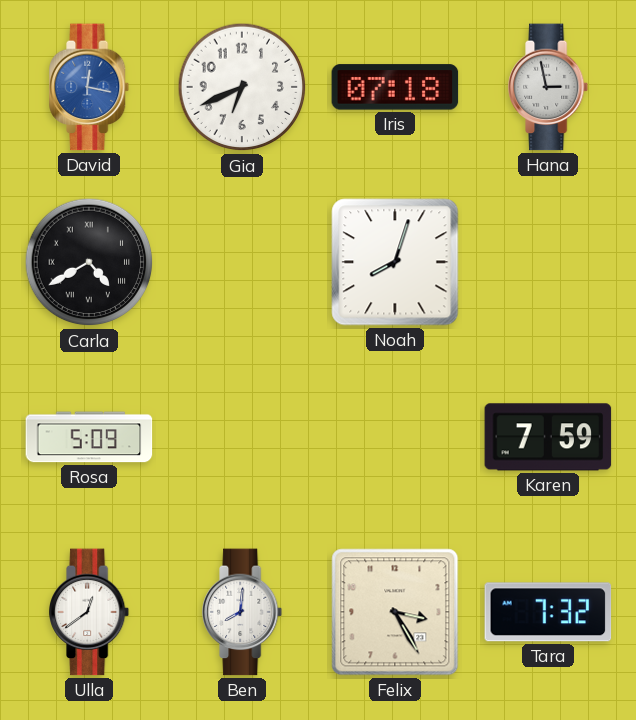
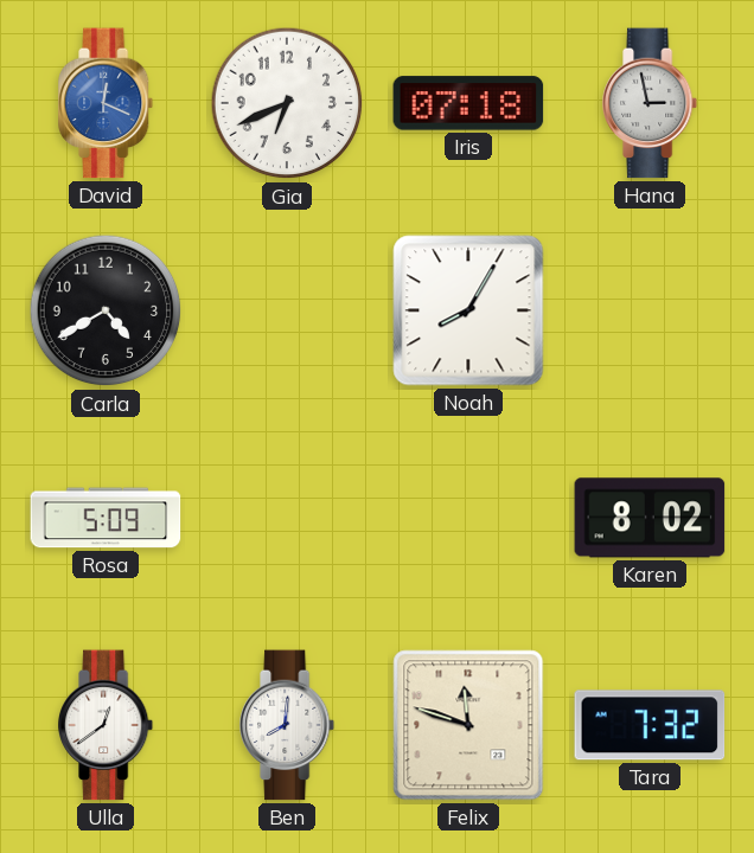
David: 12:17 -> 12:19 (107, 103)
Carla numerals: Roman -> Arabic (106, 310)
Noah: 8:03 -> 8:05 (468, 310)
Karen: 7:59 -> 8:02 (650, 518)
Felix: 3:25 -> 11:48 (468, 725)
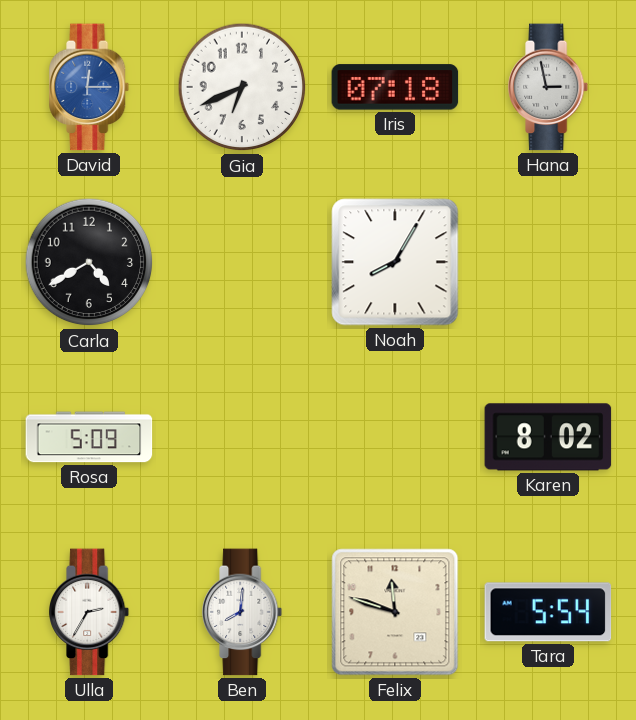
David: 12:19 -> 12:15 (90, 87)
Ulla: 12:39 -> 2:35 (90, 612)
Tara: 7:32 -> 5:54 (548, 612)
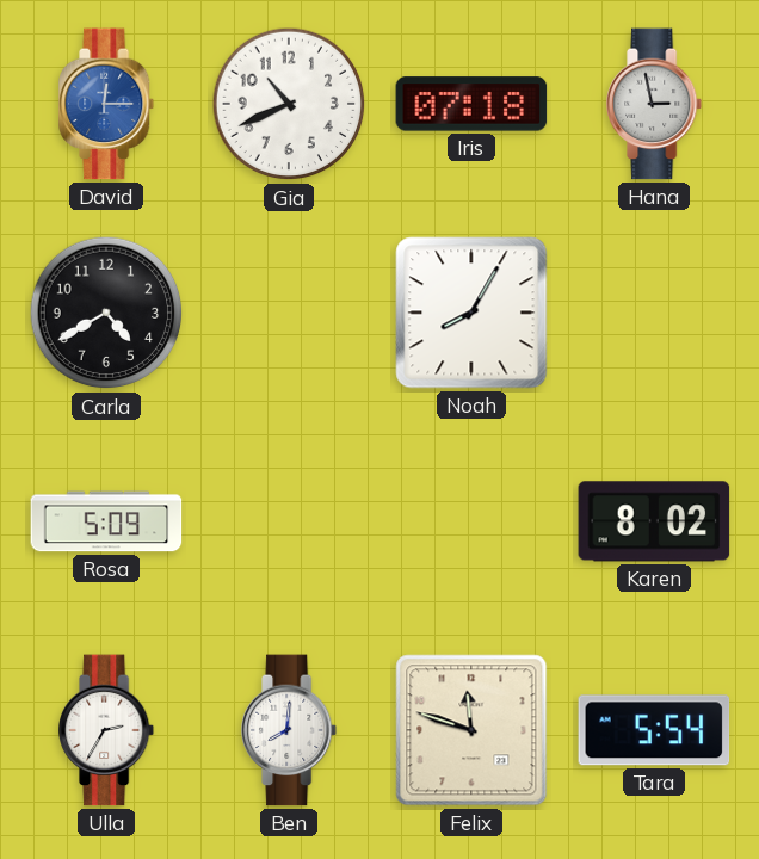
Gia: 6:41 -> 10:41 (289, 104)
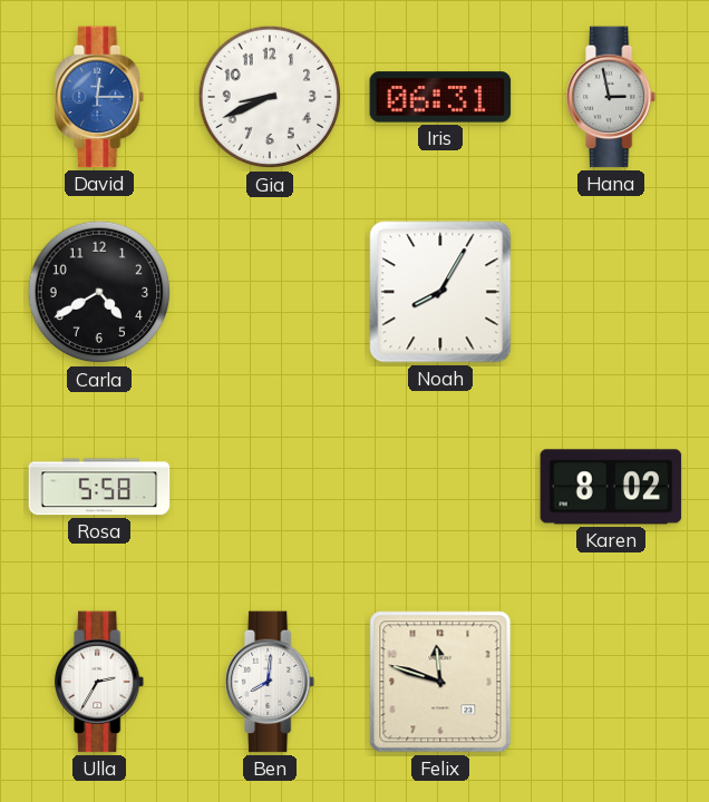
Gia: 10:41 -> 8:41 (270, 97)
Iris: 07:18 -> 06:31 (440, 97)
Rosa: 5:09 -> 5:58 (99, 487)
Tara: 5:54 -> none (654, 730)
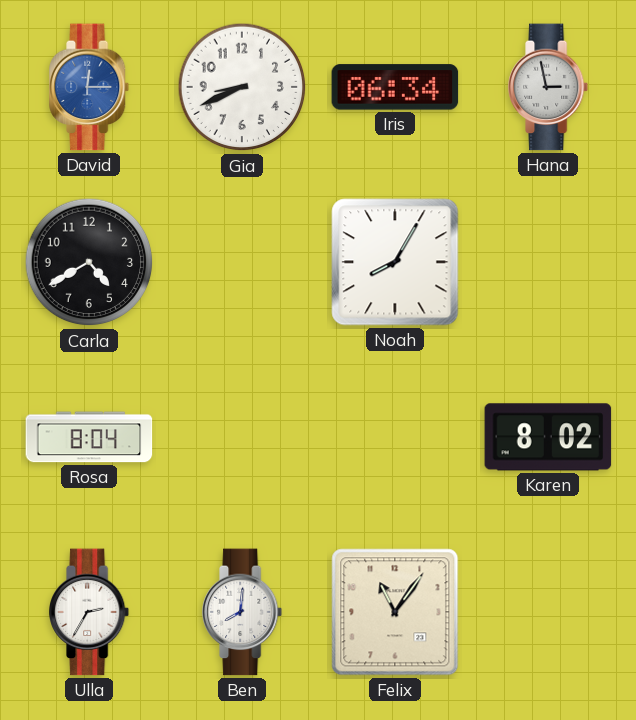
Iris: 06:31 -> 06:34 (395, 87)
Rosa: 5:58 -> 8:04 (89, 437)
Felix: 11:48 -> 11:06 (395, 612)
